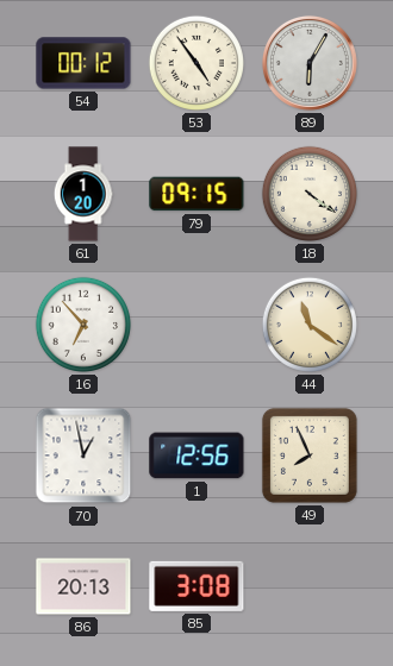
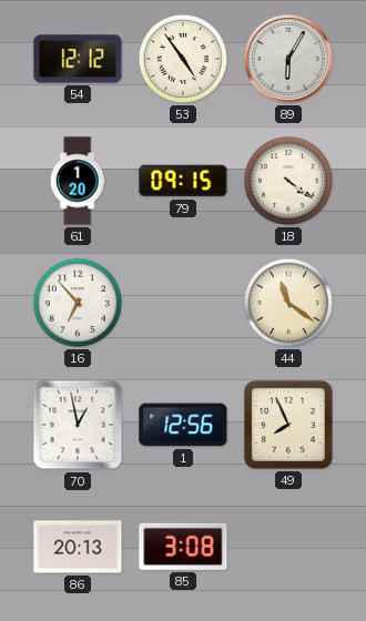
54: 00:12 -> 12:12 (78, 59)
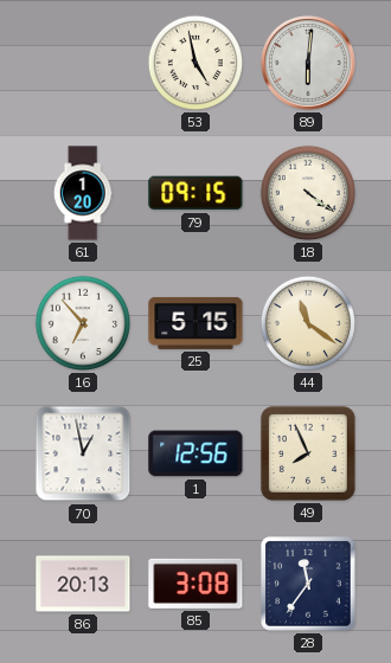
54: 12:12 -> none (78, 59)
53: 4:54 -> 4:58 (195, 63)
89: 6:05 -> 6:01 (308, 63)
25: none -> 5:15 (195, 323)
28: none -> 11:36 (308, 584)
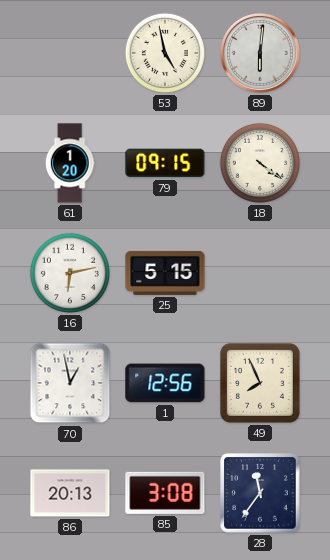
16: 6:53 -> 6:13 (70, 273)
44: 11:21 -> none (308, 323)
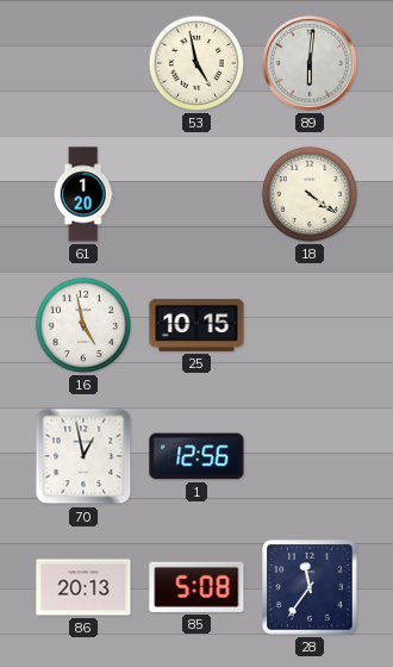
79: 09:15 -> none (165, 163)
16: 6:13 -> 4:58 (83, 325)
25: 5:15 -> 10:15 (196, 325)
49: 7:56 -> none (260, 383)
85: 3:08 -> 5:08 (196, 587)
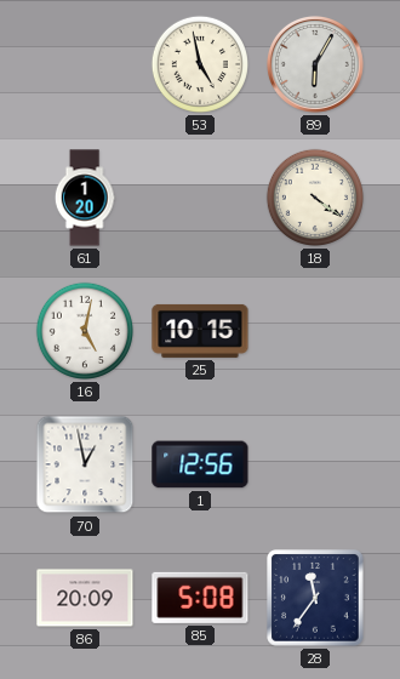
89: 6:01 -> 6:05 (315, 64)
16: 4:58 -> 5:02 (85, 331)
86: 20:13 -> 20:09 (85, 598)
